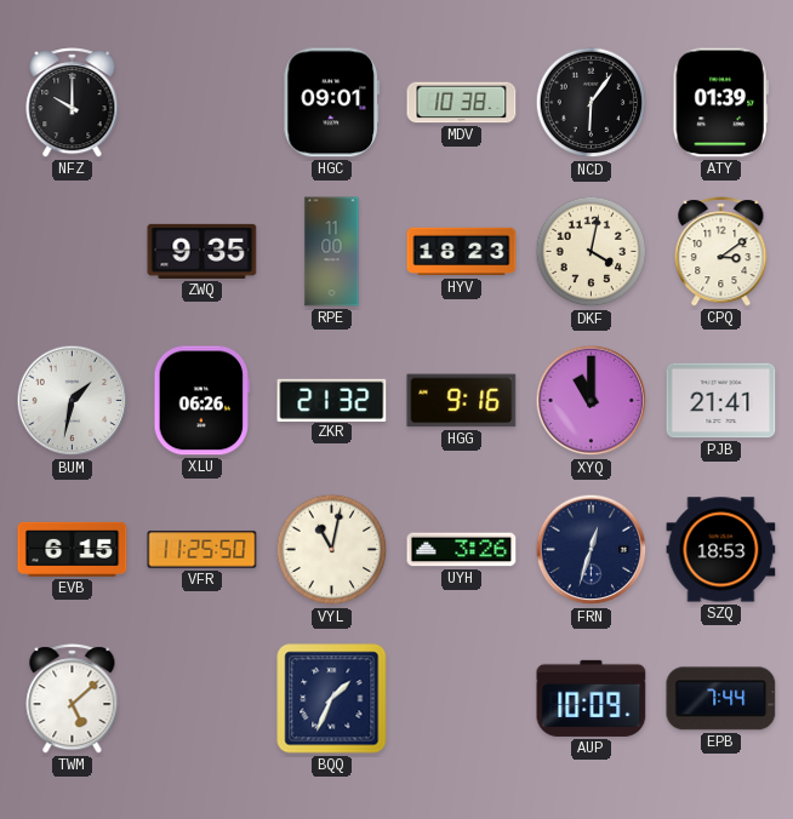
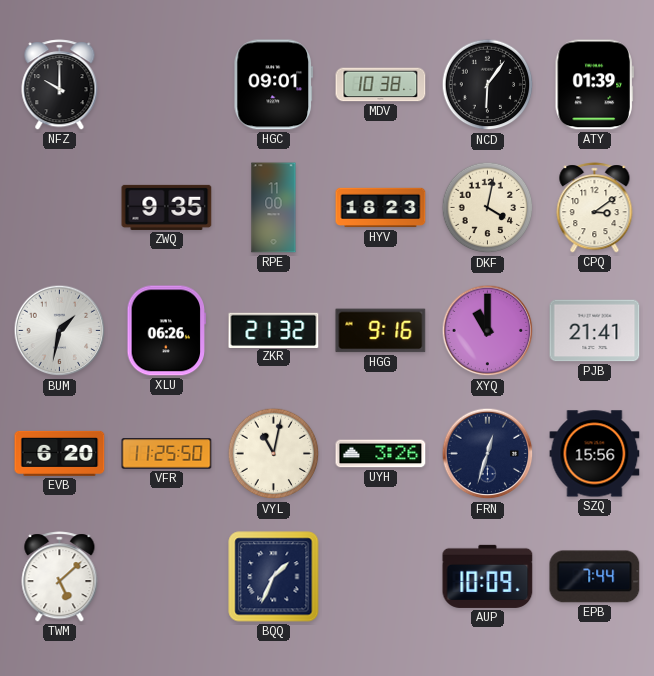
EVB: 6:15 -> 6:20 (60, 453)
SZQ: 18:53 -> 15:56 (595, 454)
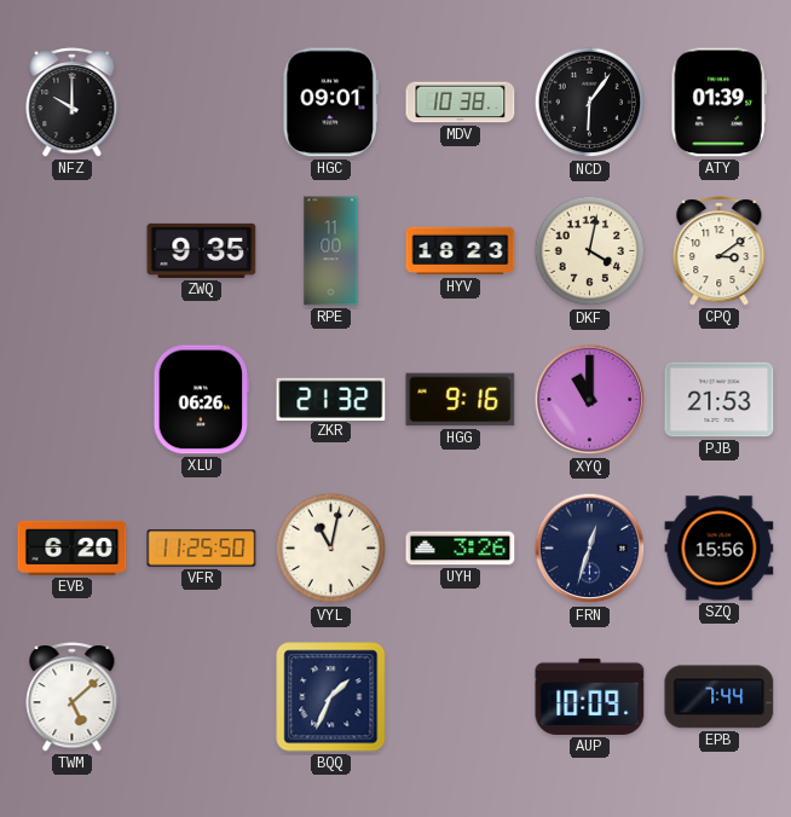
BUM: 1:32 -> none (60, 331)
PJB: 21:41 -> 21:53 (720, 400)
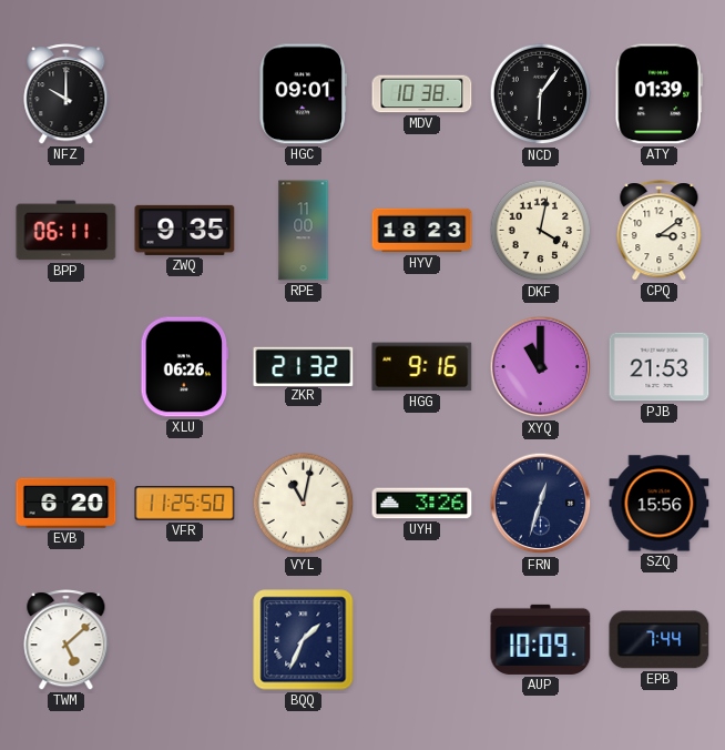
BPP: none -> 06:11 (67, 231)
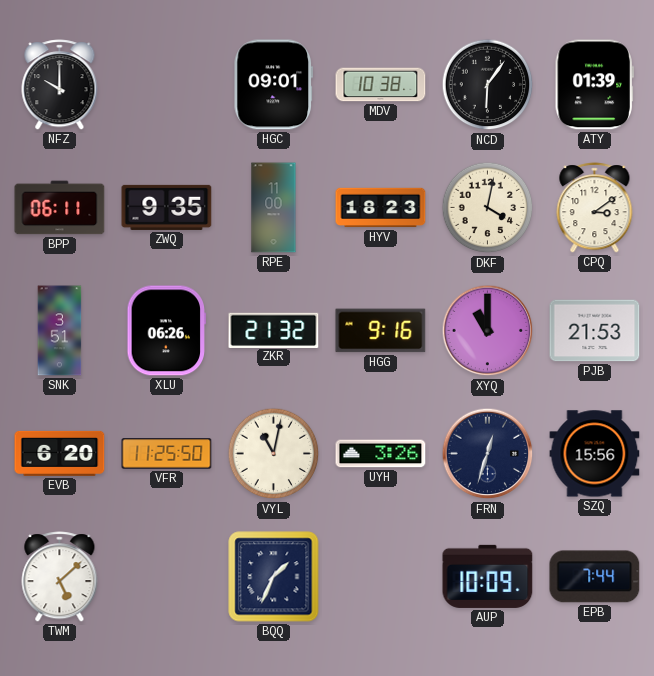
SNK: none -> 3:51 (60, 331)
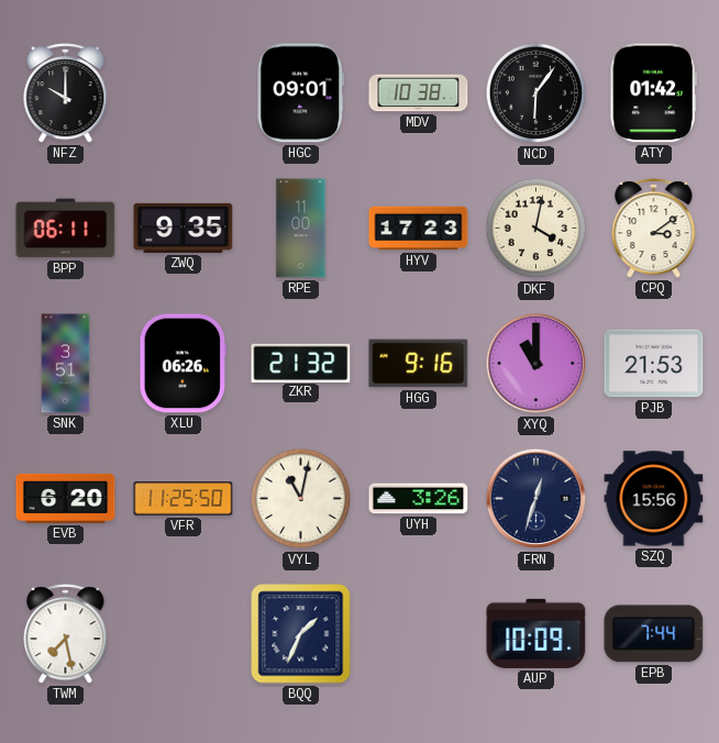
ATY: 01:39 -> 01:42 (653, 93)
HYV: 18:23 -> 17:23 (419, 229)
TWM: 5:08 -> 7:28 (66, 634)
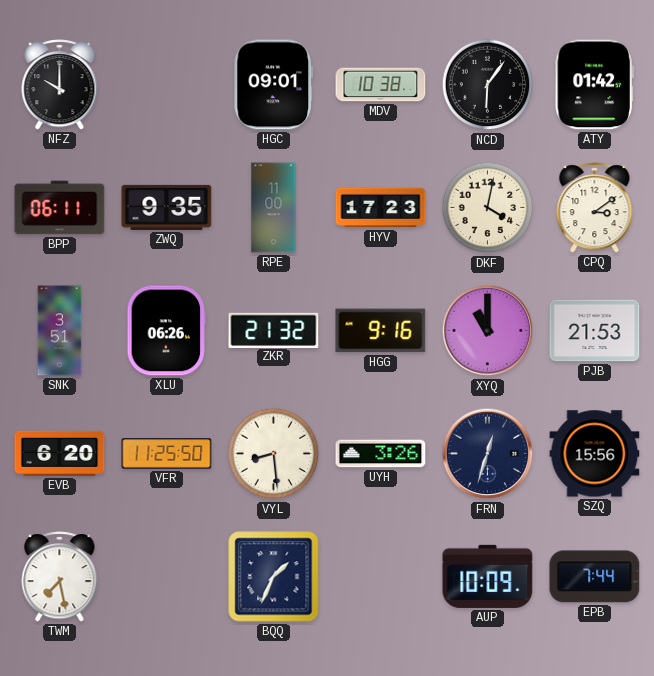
VYL: 11:02 -> 8:29 (274, 454)
